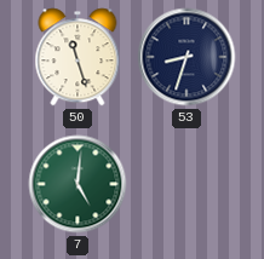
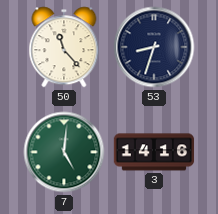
50: 11:27 -> 11:23 (64, 47)
3: none -> 14:16 (154, 152)
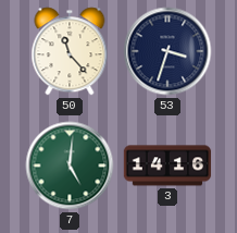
53: 8:33 -> 3:33 (167, 51)
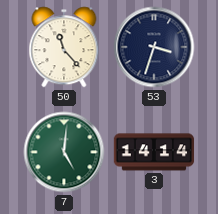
3: 14:16 -> 14:14 (154, 152)
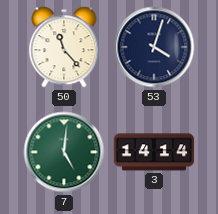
53: 3:33 -> 4:03 (154, 47)
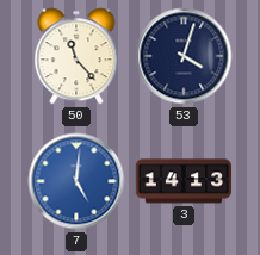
7 dial: green -> blue (76, 181)
3: 14:14 -> 14:13 (184, 181)
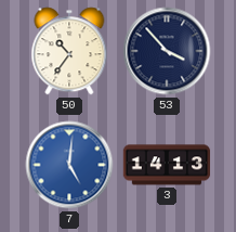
50: 11:23 -> 10:36 (69, 51)
53: 4:03 -> 3:53 (167, 51)
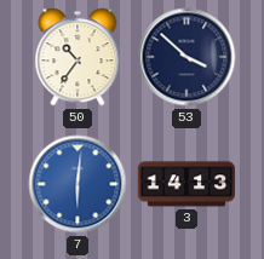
53: 3:53 -> 3:52 (186, 57)
7: 5:01 -> 6:01 (78, 184)
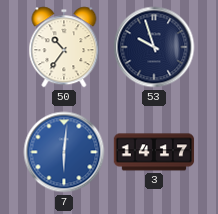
53: 3:52 -> 9:57 (154, 47)
3: 14:13 -> 14:17 (154, 152)
